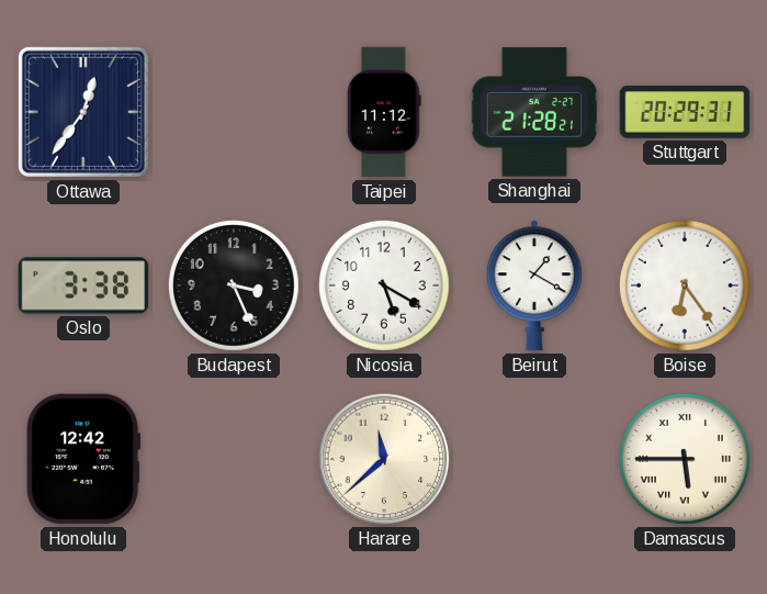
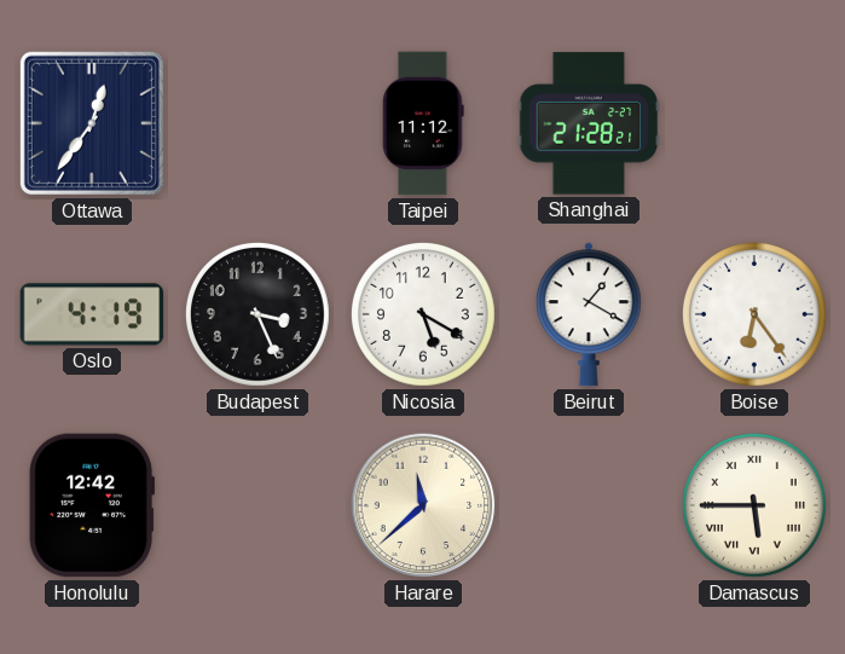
Stuttgart: 20:29 -> none (685, 112)
Oslo: 3:38 -> 4:19 (92, 314)
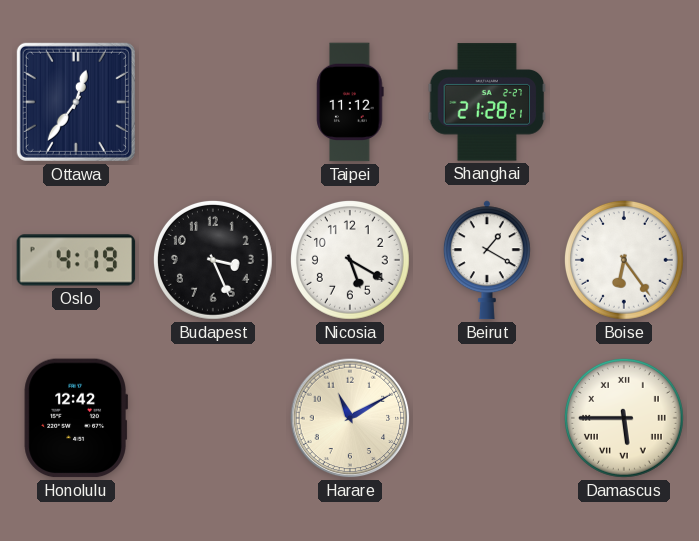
Harare: 11:38 -> 11:10 (350, 418)
